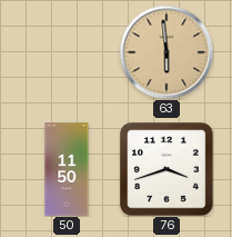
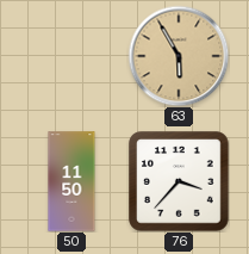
63: 5:59 -> 5:55 (179, 56)
76: 3:42 -> 3:37 (179, 181)
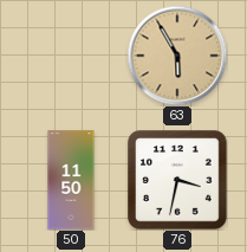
76: 3:37 -> 3:32 (177, 180)
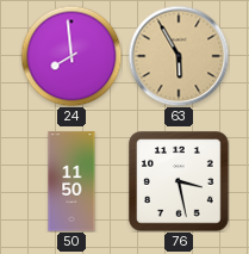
24: none -> 7:59 (71, 56)
76: 3:32 -> 3:28 (179, 181)
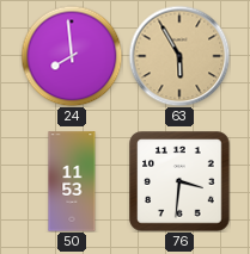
50: 11:50 -> 11:53 (72, 181)
76: 3:28 -> 3:31 (179, 181)
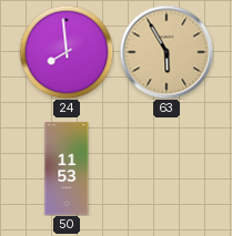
76: 3:31 -> none (179, 181)
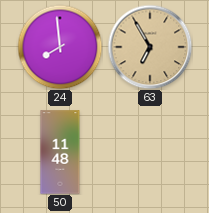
63: 5:55 -> 6:55 (150, 47)
50: 11:53 -> 11:48 (60, 152)
